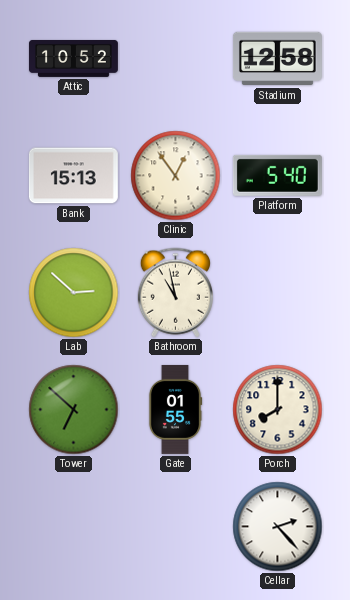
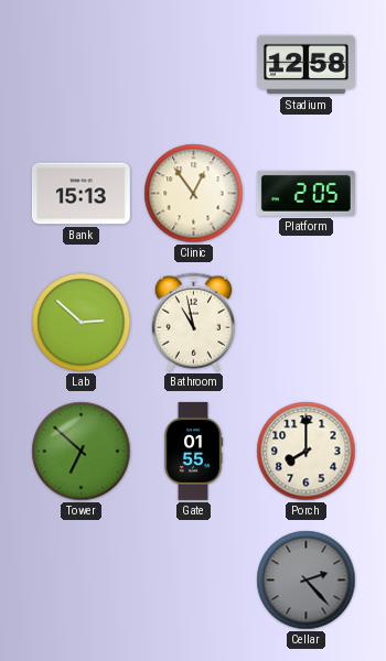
Attic: 10:52 -> none (73, 58)
Platform: 5:40 -> 2:05 (305, 193)
Cellar dial: white -> grey (307, 581)
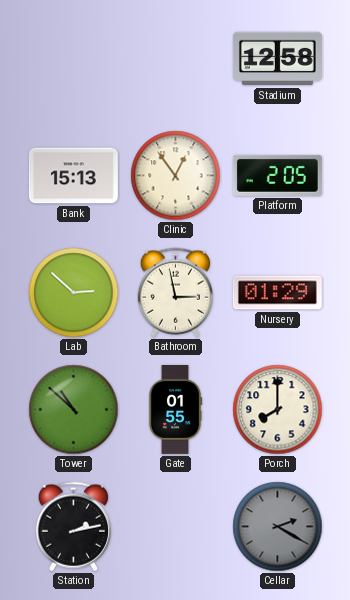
Bathroom: 10:58 -> 2:58 (175, 293)
Nursery: none -> 01:29 (277, 293)
Tower: 6:52 -> 10:52 (74, 410)
Station: none -> 2:13 (73, 527)
Cellar: 2:23 -> 2:20 (278, 527)
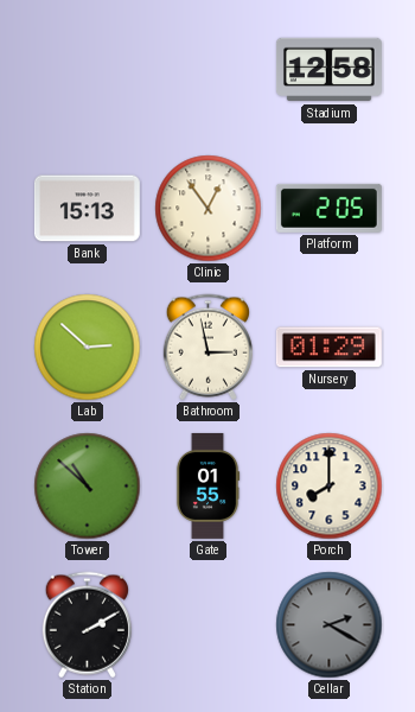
Station: 2:13 -> 2:10 (87, 625)
